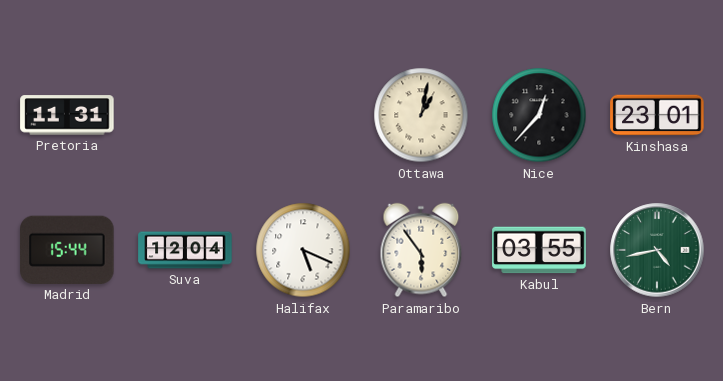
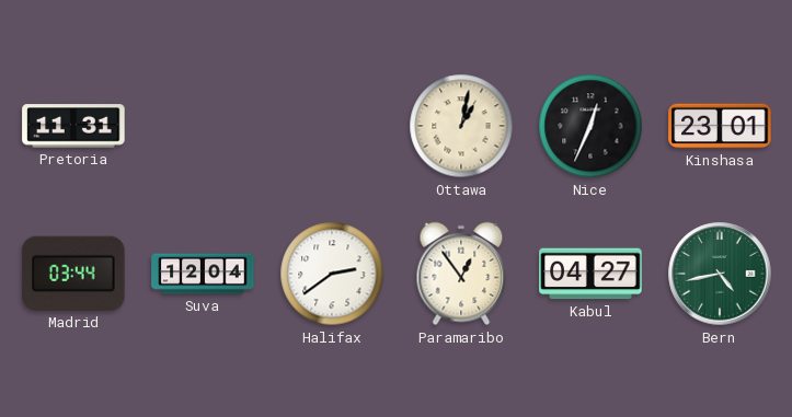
Nice: 12:37 -> 12:34 (590, 126)
Madrid: 15:44 -> 03:44 (73, 274)
Halifax: 5:19 -> 2:39 (332, 274)
Paramaribo: 5:54 -> 12:54 (461, 274)
Kabul: 03:55 -> 04:27 (590, 274)
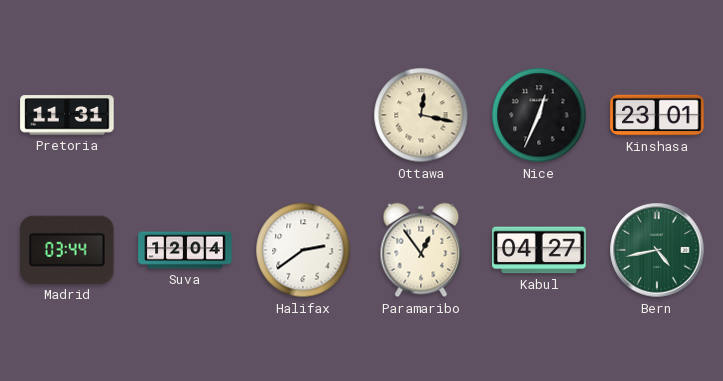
Ottawa: 1:02 -> 12:17 (421, 115)
